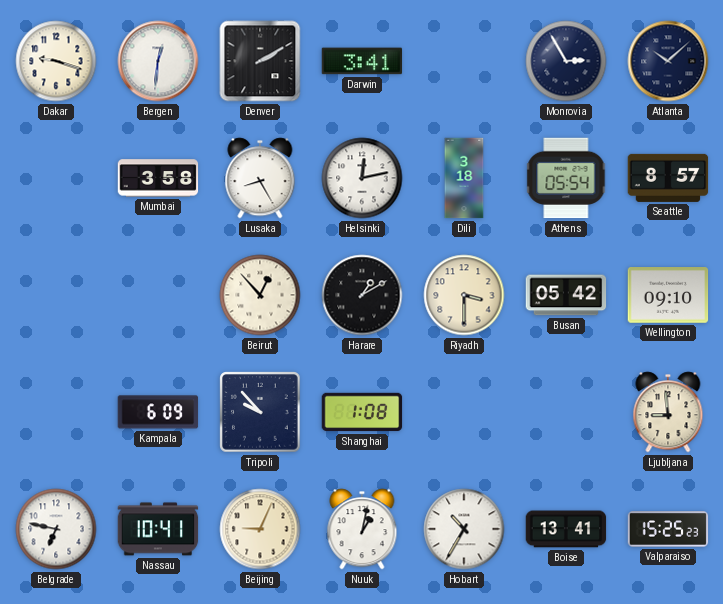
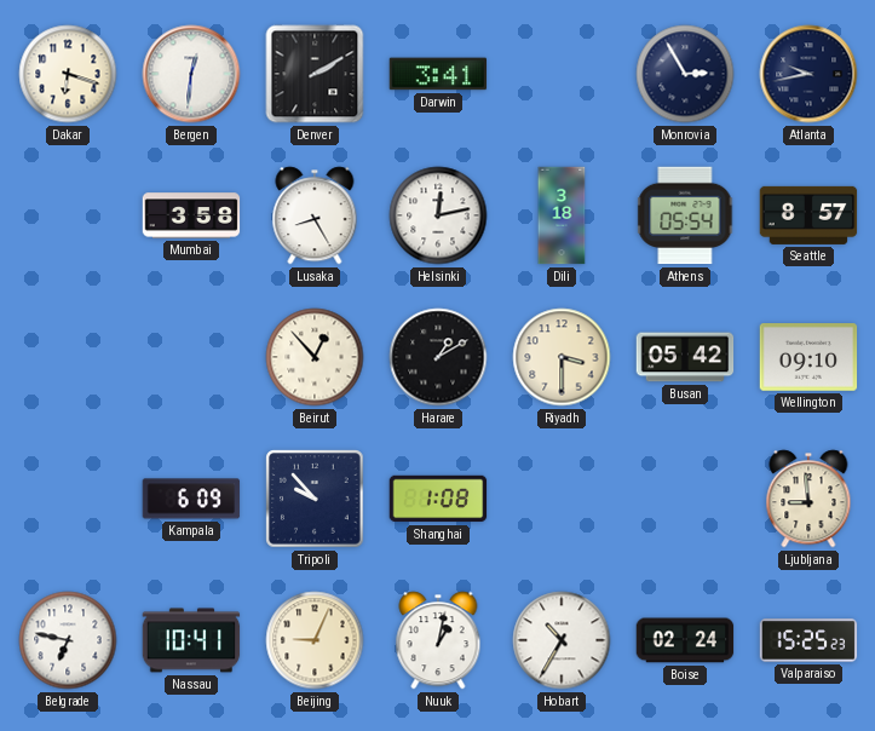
Dakar: 9:18 -> 6:18 (68, 74)
Atlanta: 10:08 -> 9:43 (808, 74)
Boise: 13:41 -> 02:24 (685, 640)
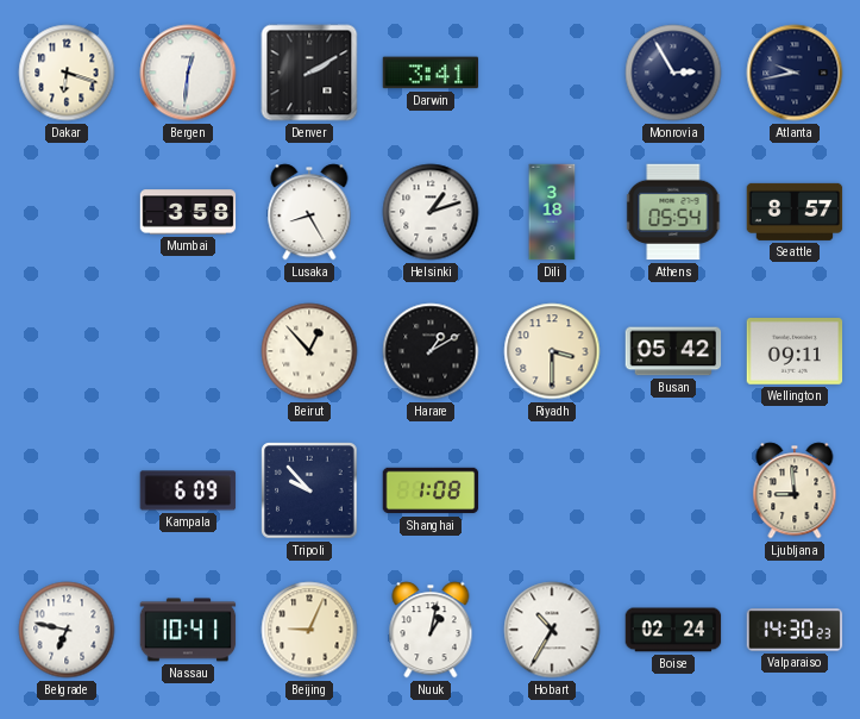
Helsinki: 12:13 -> 1:12 (431, 212)
Wellington: 09:10 -> 09:11 (795, 352)
Valparaiso: 15:25 -> 14:30 (795, 630)
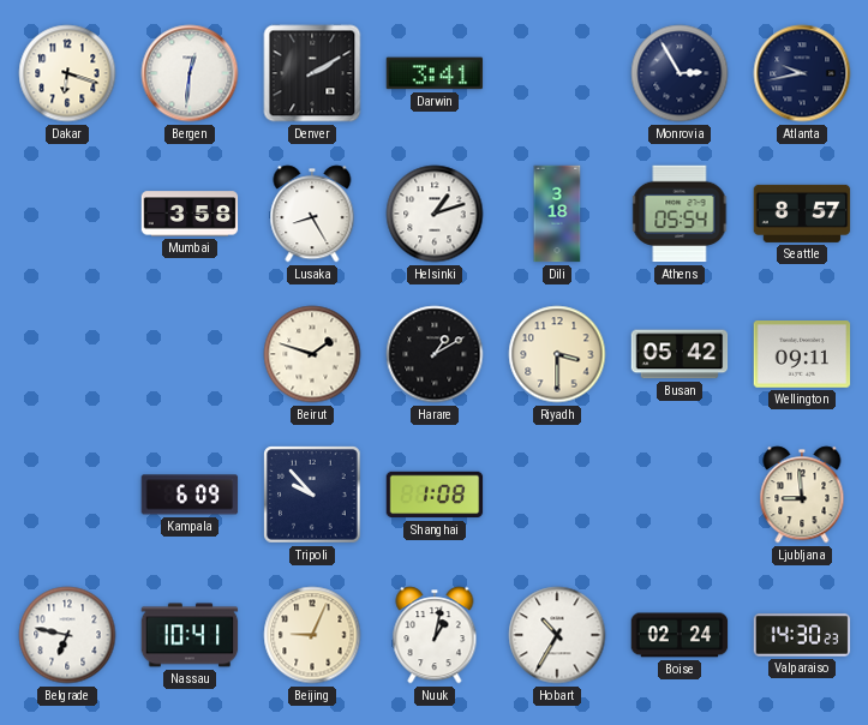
Beirut: 12:53 -> 1:48 (312, 354)
